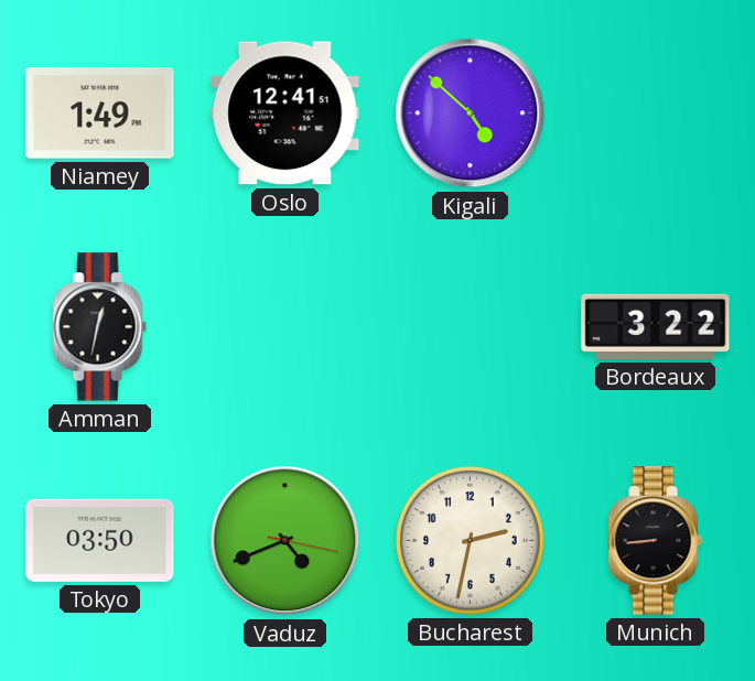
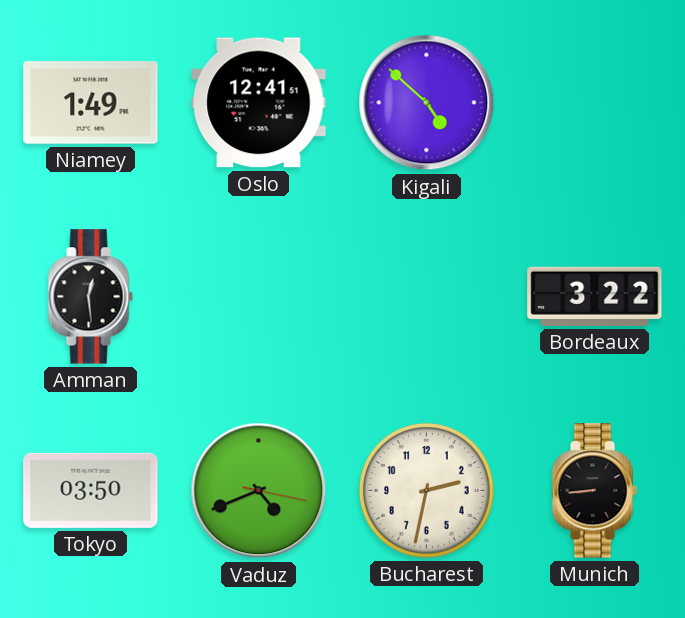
Amman: 12:32 -> 12:29 (90, 297)
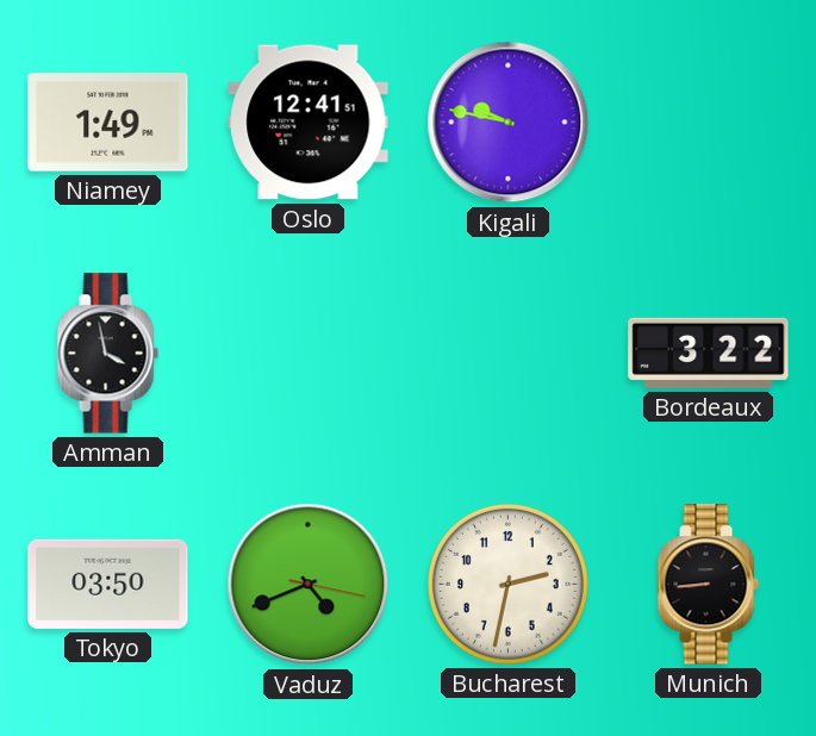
Kigali: 4:52 -> 9:47 (509, 123)
Amman: 12:29 -> 3:58 (107, 354)
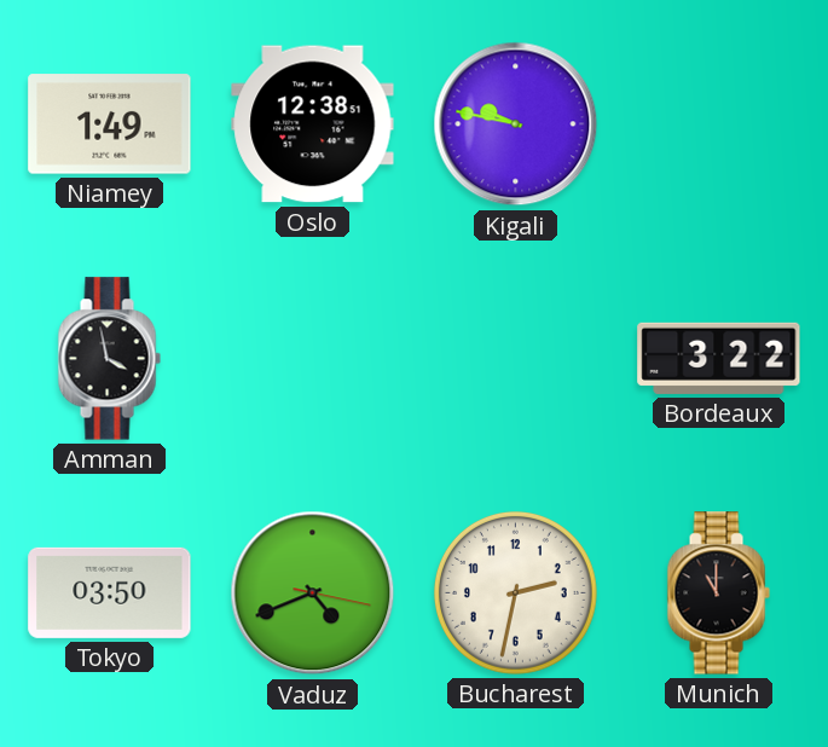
Oslo: 12:41 -> 12:38 (313, 124)
Munich: 8:44 -> 11:00 (718, 593)
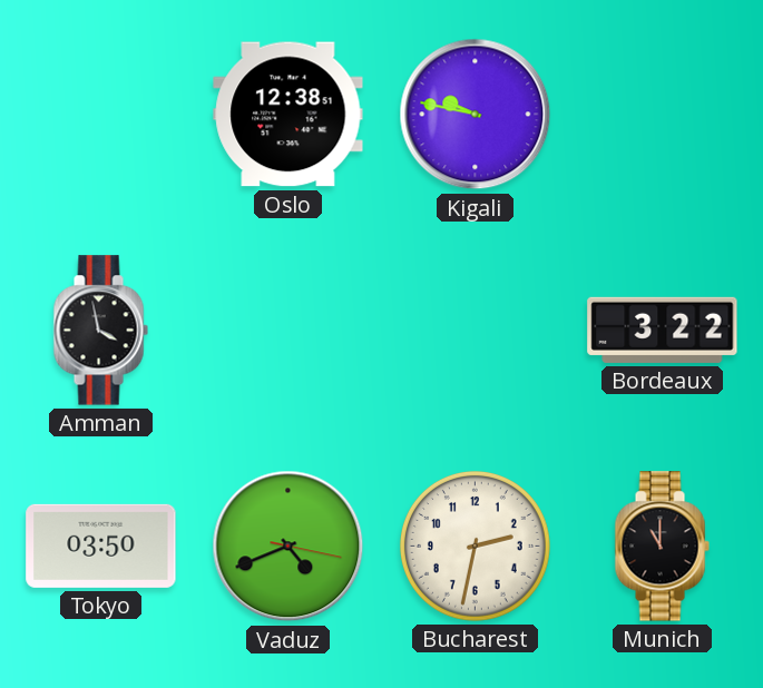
Niamey: 1:49 -> none (110, 124)
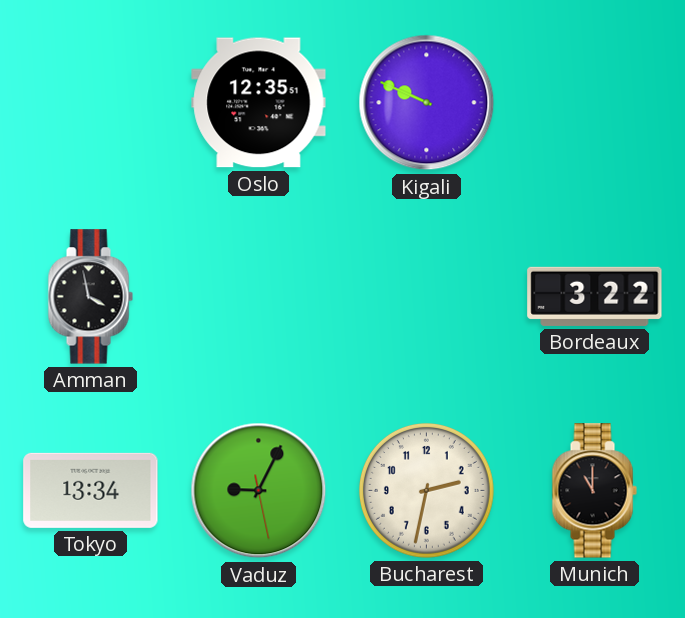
Oslo: 12:38 -> 12:35 (259, 103)
Kigali: 9:47 -> 9:49 (427, 103)
Tokyo: 03:50 -> 13:34 (91, 490)
Vaduz: 4:41 -> 9:04 (259, 491)
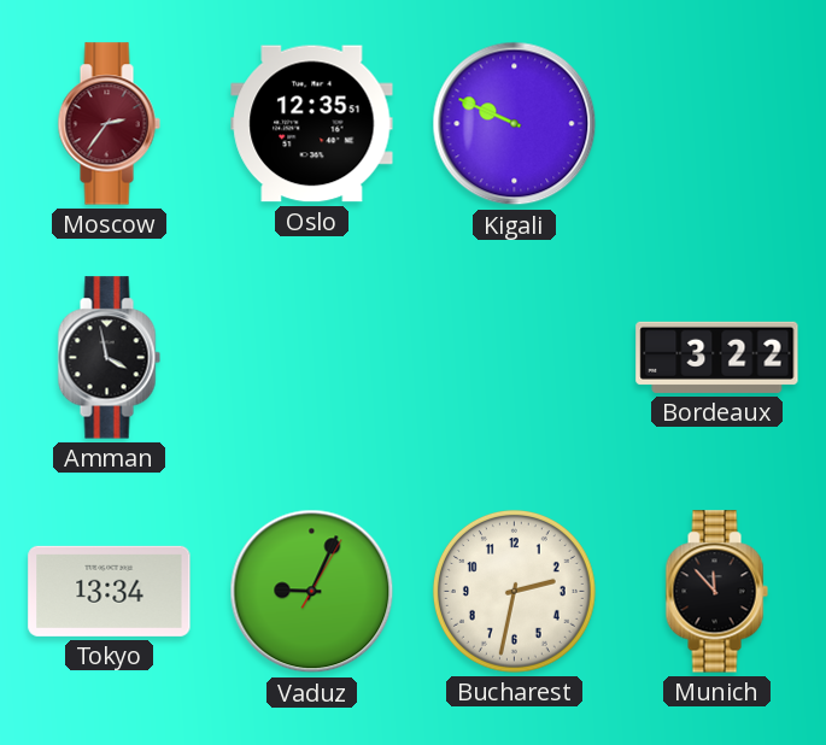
Moscow: none -> 2:36 (109, 124)
Vaduz: 9:04:28 -> 9:04:05 (312, 592)
Munich: 11:00 -> 11:53 (716, 592)
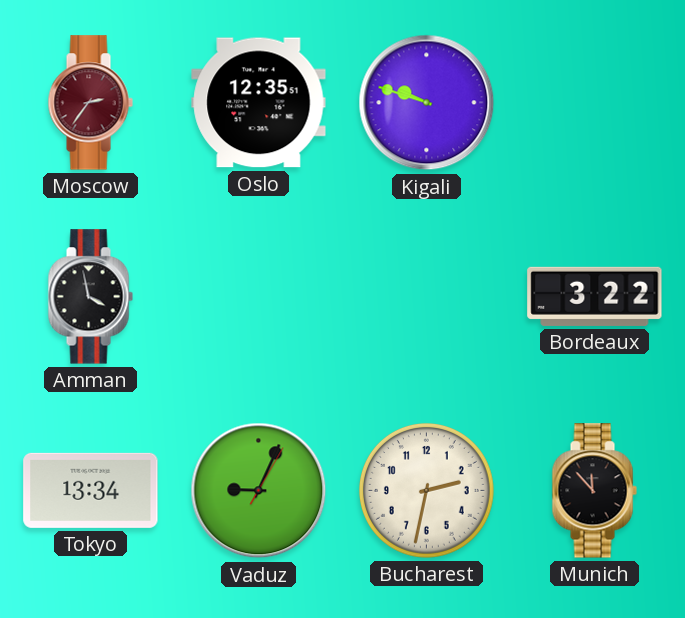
Kigali: 9:49 -> 9:48 (427, 103)
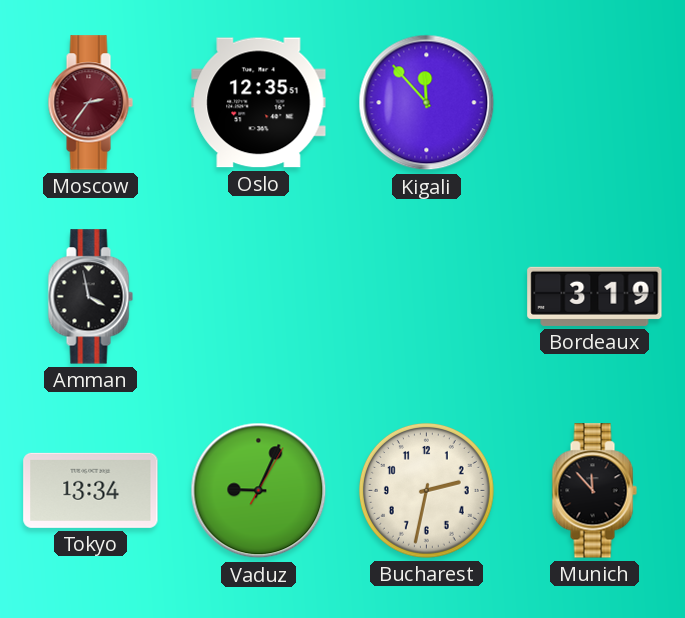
Kigali: 9:48 -> 11:53 (427, 103)
Bordeaux: 3:22 -> 3:19 (595, 296)
